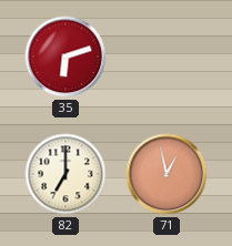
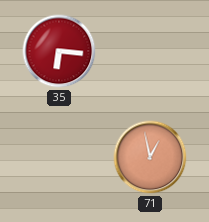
35: 6:12 -> 6:16 (59, 51)
82: 7:00 -> none (65, 174)
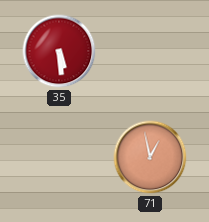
35: 6:16 -> 5:29 (59, 51)
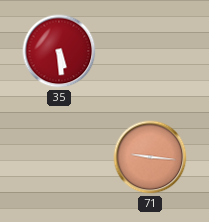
71: 12:58 -> 9:16 (150, 157)
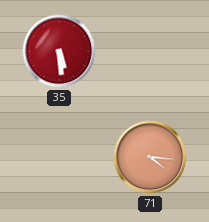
71: 9:16 -> 4:16 (150, 157)
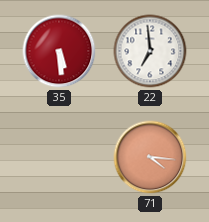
22: none -> 6:59 (150, 51)
